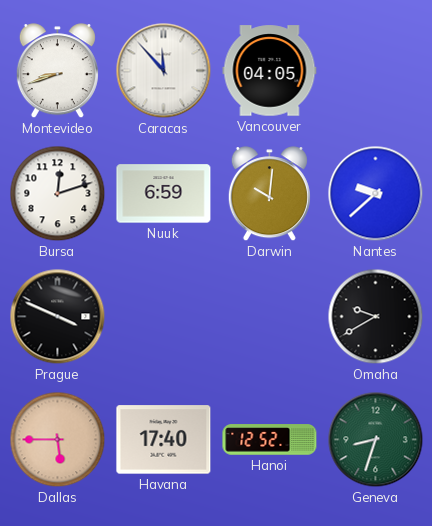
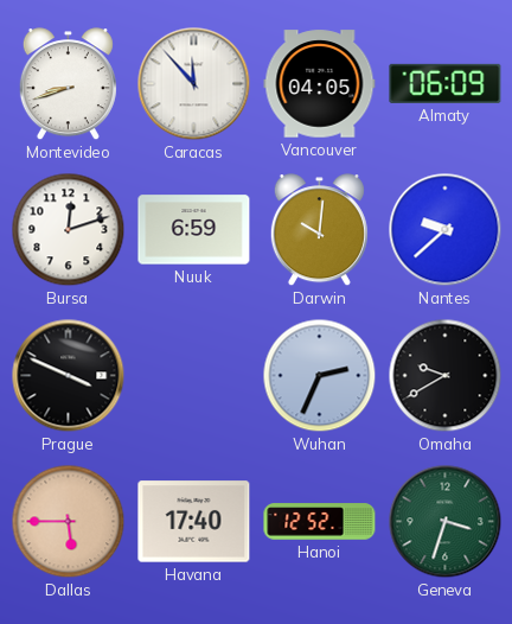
Almaty: none -> 06:09 (446, 83)
Wuhan: none -> 2:34 (320, 376)
Geneva: 8:33 -> 3:33 (446, 522)
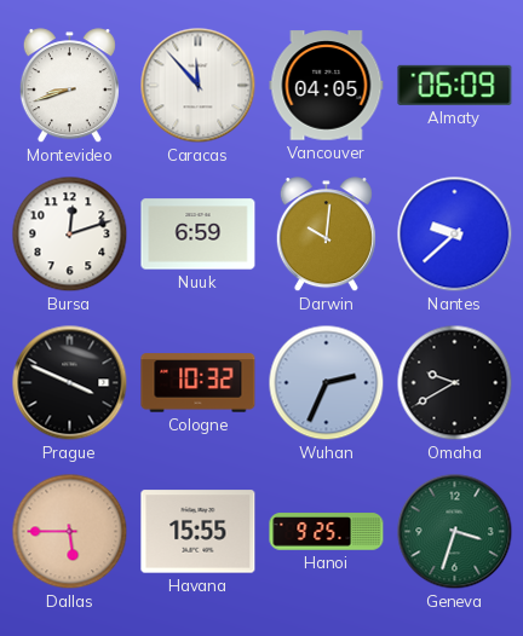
Cologne: none -> 10:32 (199, 383)
Havana: 17:40 -> 15:55 (199, 532)
Hanoi: 12:52 -> 9:25 (327, 532)
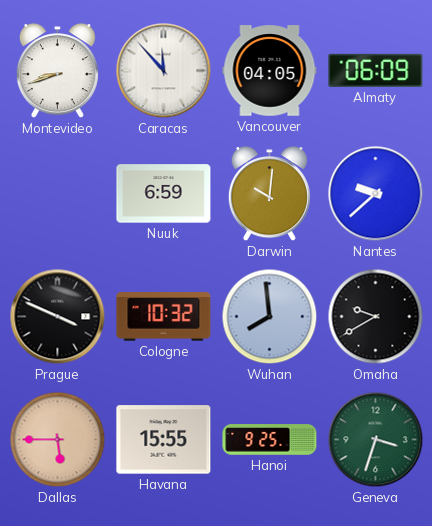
Bursa: 12:12 -> none (70, 235)
Wuhan: 2:34 -> 7:59 (270, 317)
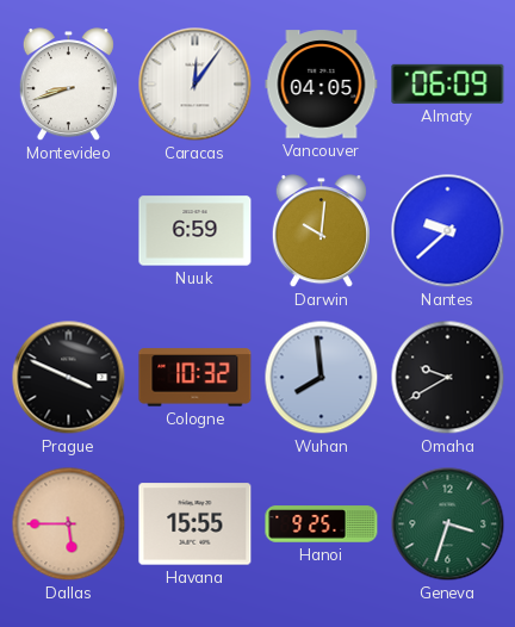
Caracas: 11:53 -> 12:06 (196, 85)
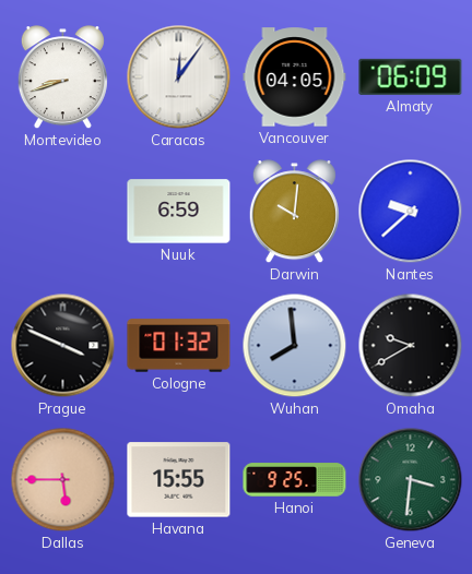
Cologne: 10:32 -> 01:32 (179, 346)
Geneva: 3:33 -> 3:31 (411, 480)
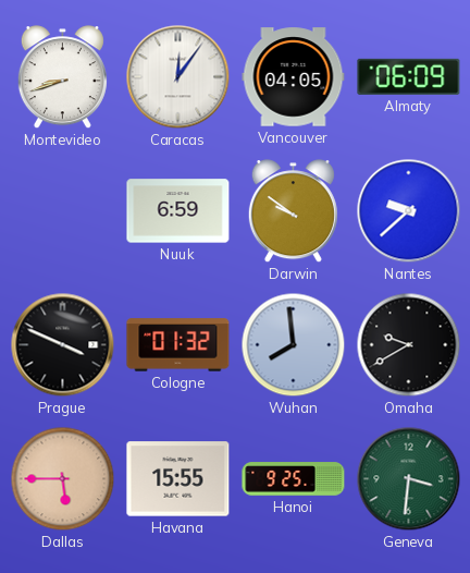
Darwin: 10:01 -> 9:51 (293, 211)
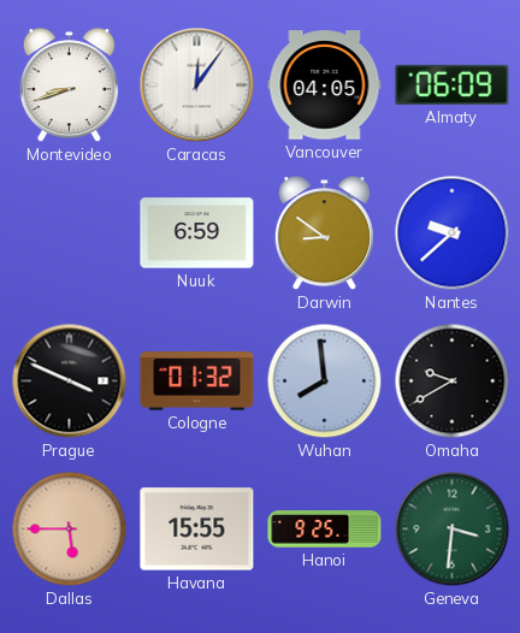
Darwin: 9:51 -> 8:51 (324, 233)
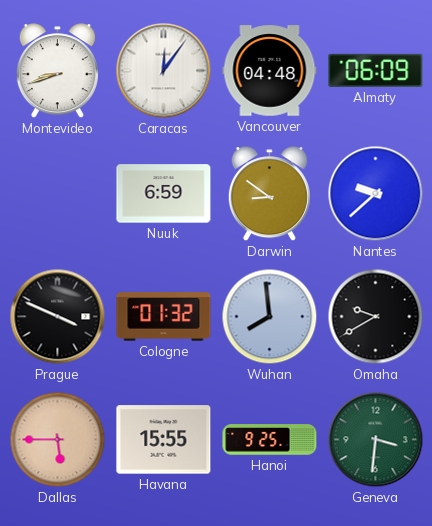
Vancouver: 04:05 -> 04:48 (270, 71)
